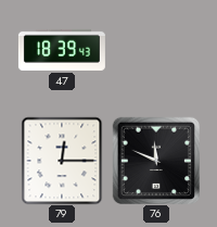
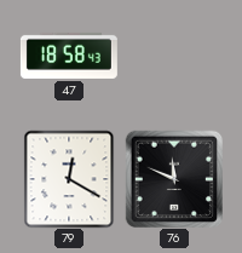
47: 18:39 -> 18:58 (69, 56)
79: 12:15 -> 12:20 (69, 179)
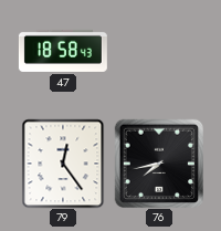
79: 12:20 -> 12:24 (63, 164)
76: 11:49 -> 7:43 (158, 162)
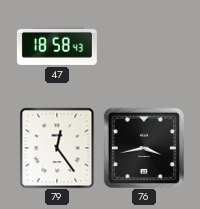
76: 7:43 -> 3:43 (143, 147)
